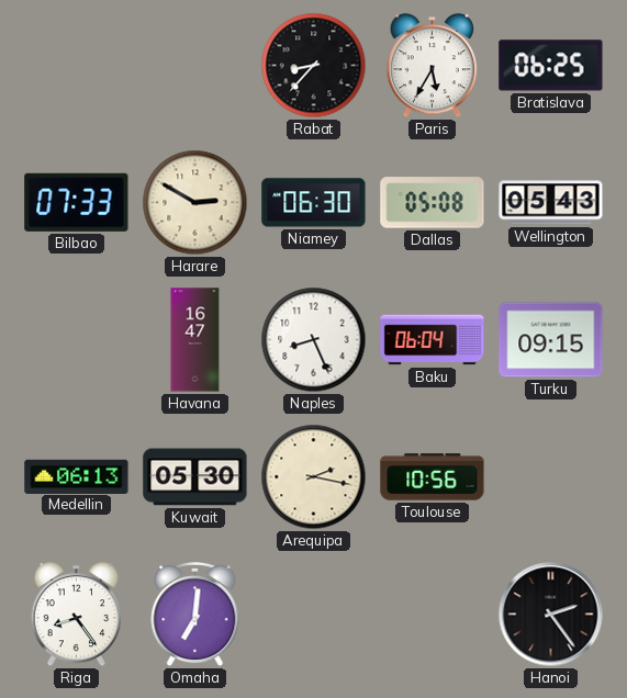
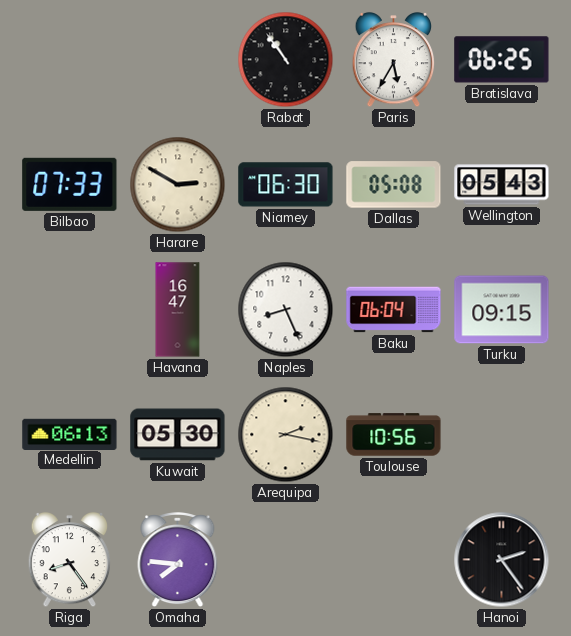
Rabat: 8:37 -> 10:54 (286, 60)
Omaha: 7:01 -> 7:46 (178, 561)
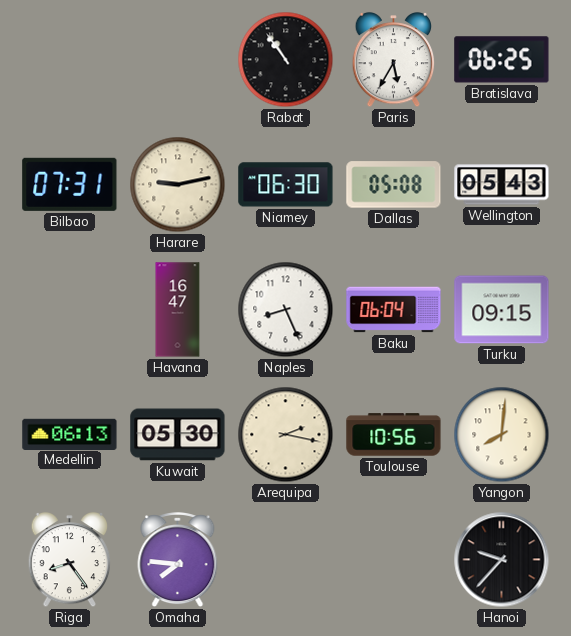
Bilbao: 07:33 -> 07:31 (70, 184)
Harare: 2:50 -> 9:13 (178, 185)
Yangon: none -> 8:01 (502, 435)
Hanoi: 2:24 -> 9:37 (502, 560)
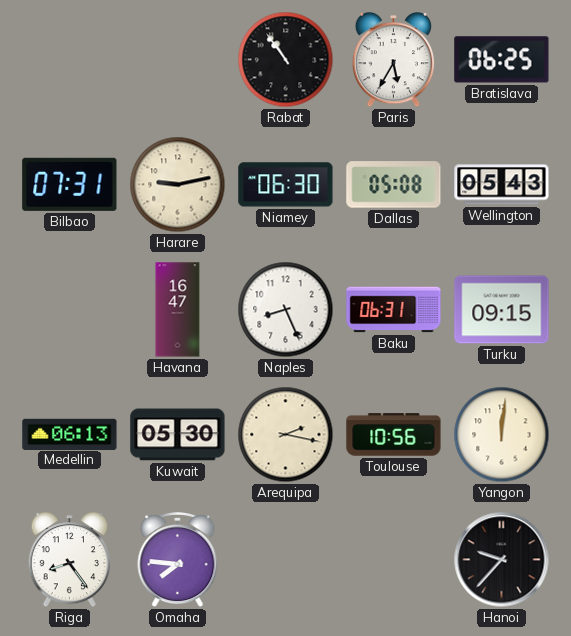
Baku: 06:04 -> 06:31 (394, 310)
Yangon: 8:01 -> 12:01 (502, 435)
